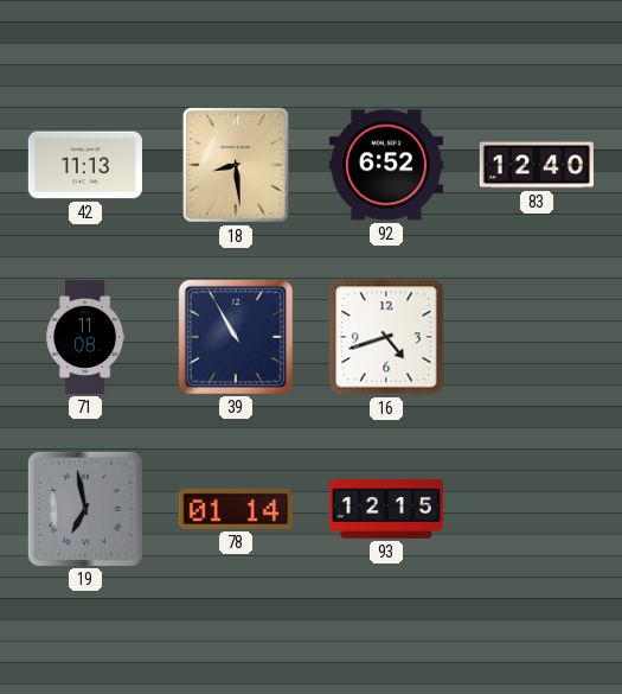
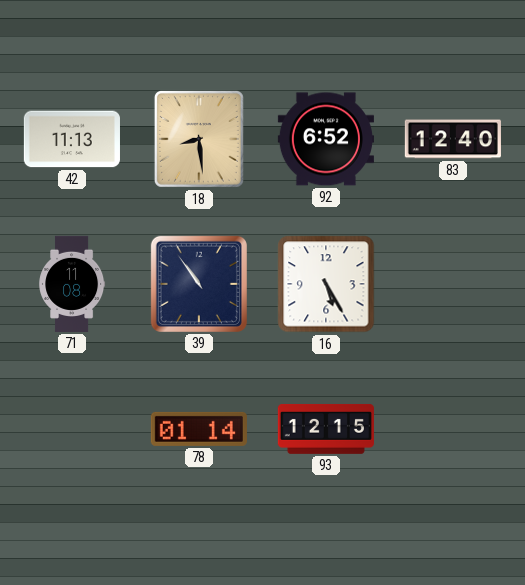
39: 10:55 -> 10:54 (199, 284)
16: 4:42 -> 5:25 (326, 284)
19: 6:58 -> none (85, 509)
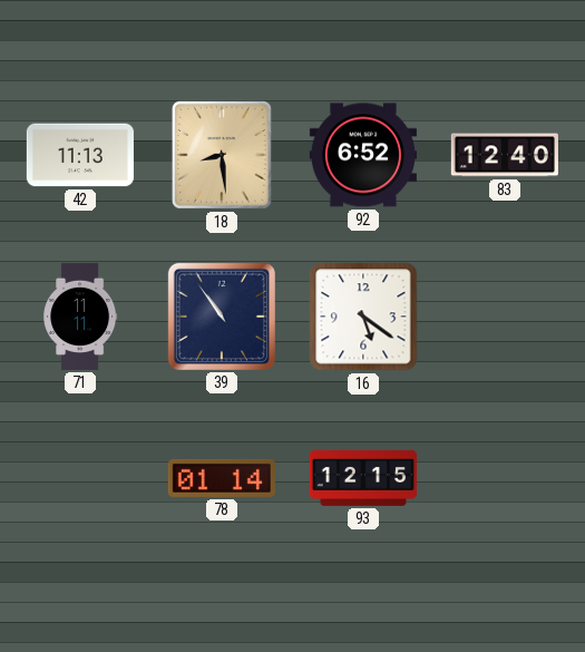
71: 11:08 -> 11:11 (80, 317)
16: 5:25 -> 5:21 (363, 317)
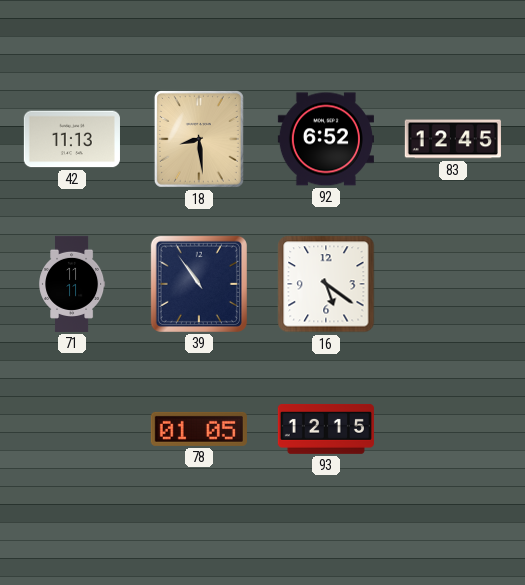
83: 12:40 -> 12:45 (453, 139)
78: 01:14 -> 01:05 (199, 429)
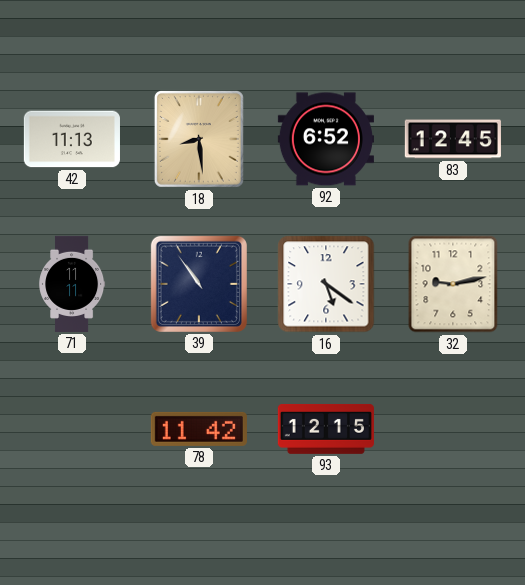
32: none -> 9:13 (453, 284)
78: 01:05 -> 11:42 (199, 429)
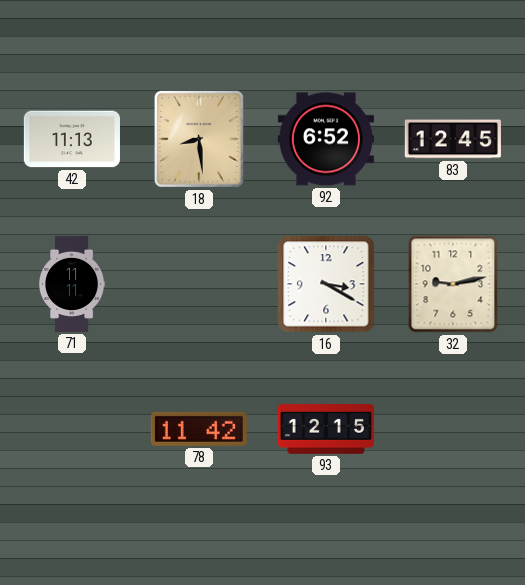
39: 10:54 -> none (199, 284)
16: 5:21 -> 3:20 (326, 284)
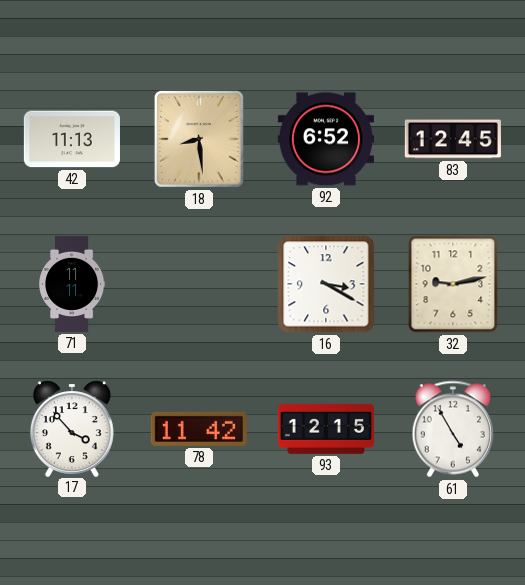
17: none -> 3:53 (72, 428)
61: none -> 4:55 (453, 429)
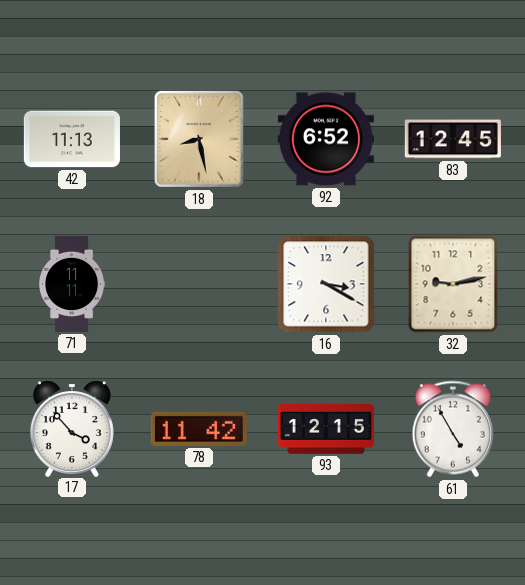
18: 8:29 -> 8:28 (199, 139)
